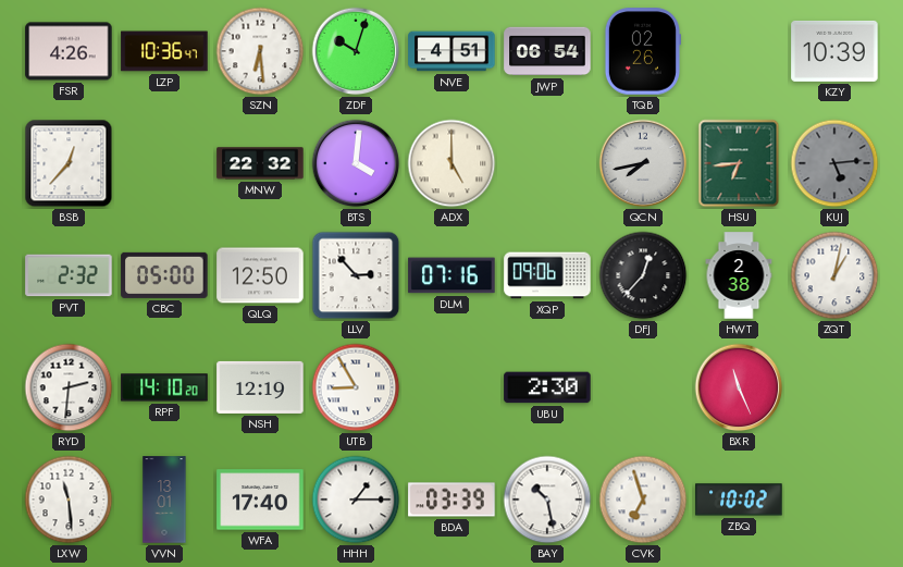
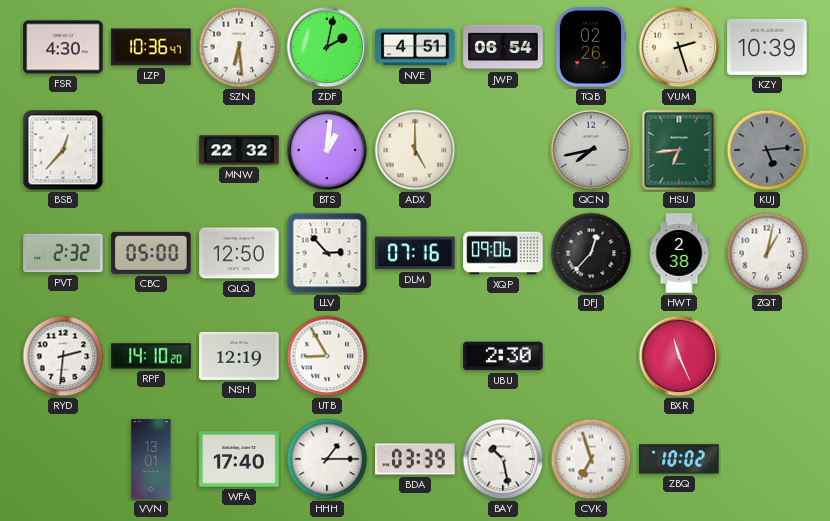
FSR: 4:26 -> 4:30 (63, 47)
ZDF: 10:03 -> 2:02 (327, 47)
VUM: none -> 2:27 (679, 47)
BTS: 4:01 -> 1:01 (327, 150)
LXW: 11:29 -> none (69, 500)
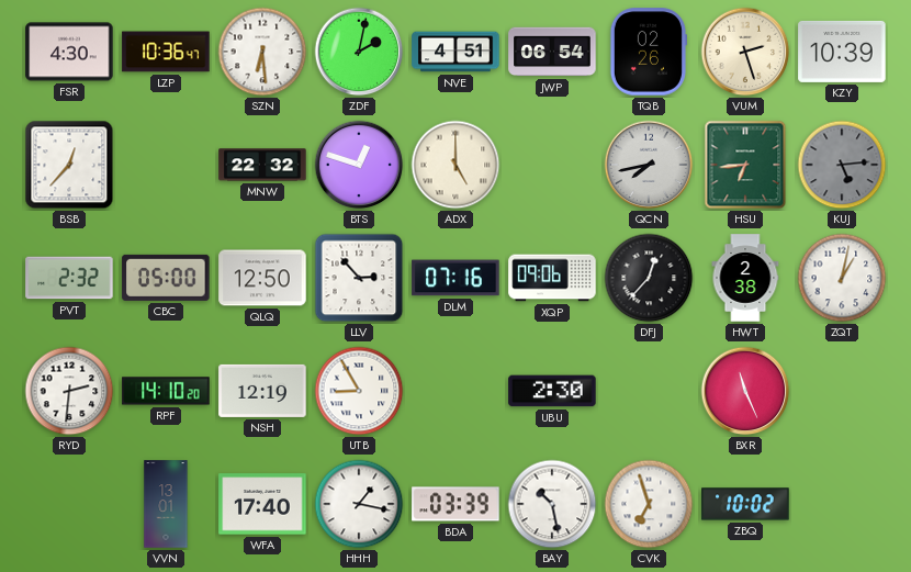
BTS: 1:01 -> 12:48 (359, 165)
HHH: 1:15 -> 1:17 (359, 504)
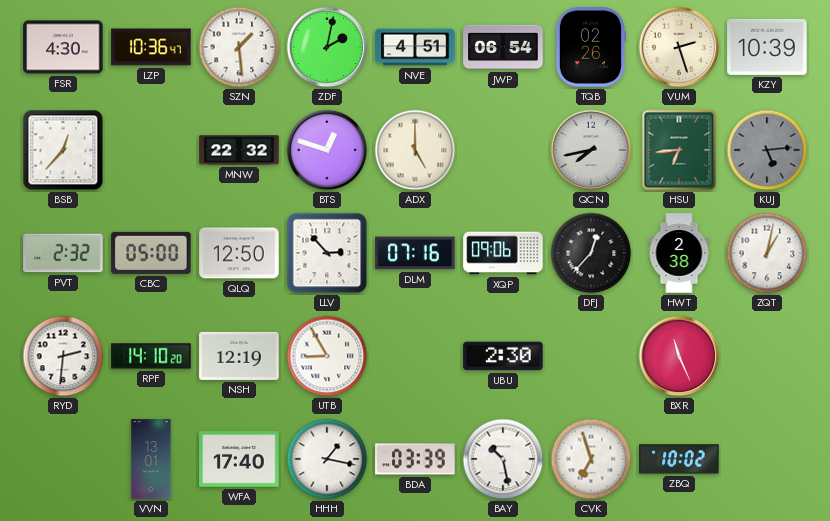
SZN: 6:29 -> 1:29 (239, 47)
